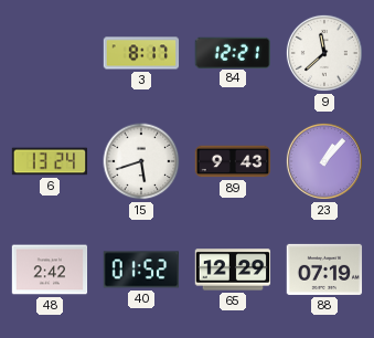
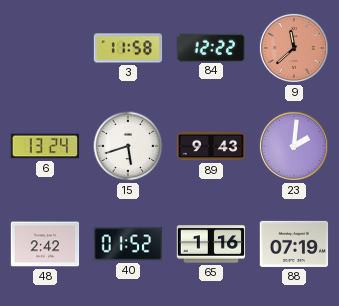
3: 8:17 -> 11:58 (128, 48)
84: 12:21 -> 12:22 (210, 47)
9 dial: white -> salmon (294, 48)
23: 1:07 -> 2:01 (294, 146)
65: 12:29 -> 1:16 (211, 244)
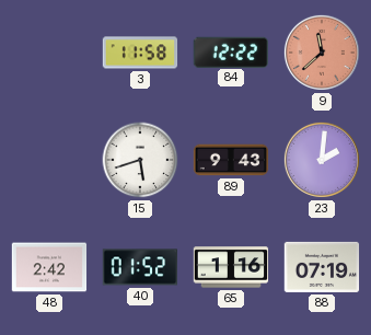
6: 13:24 -> none (45, 146)
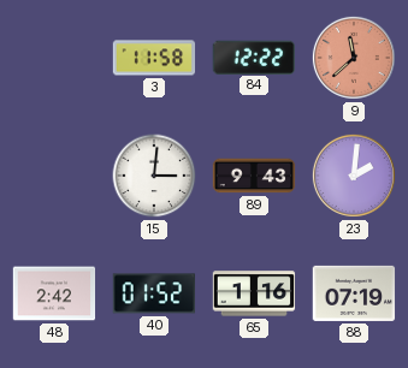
15: 5:42 -> 3:01 (154, 176)
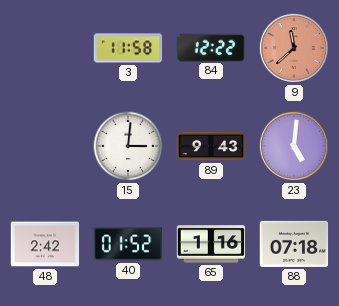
23: 2:01 -> 5:01 (294, 146)
88: 07:19 -> 07:18 (294, 244)
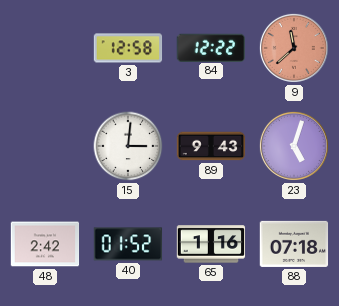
3: 11:58 -> 12:58 (128, 48)
23: 5:01 -> 5:03 (294, 146)
